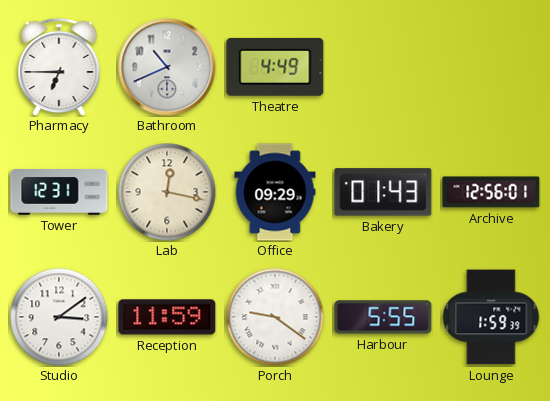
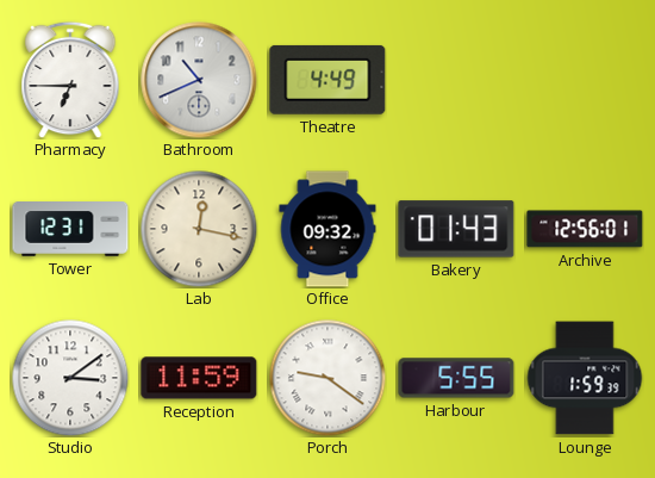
Office: 09:29 -> 09:32 (327, 229)
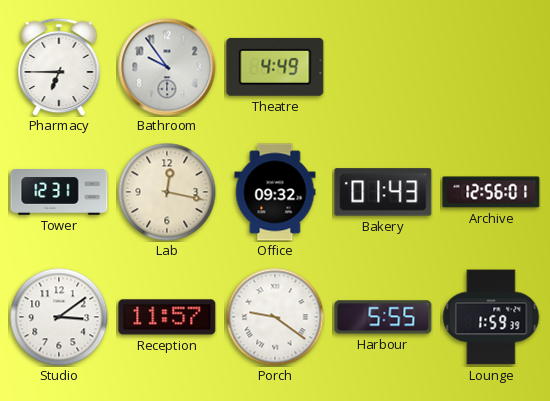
Bathroom: 10:41 -> 9:54 (167, 67)
Reception: 11:59 -> 11:57 (167, 317)
